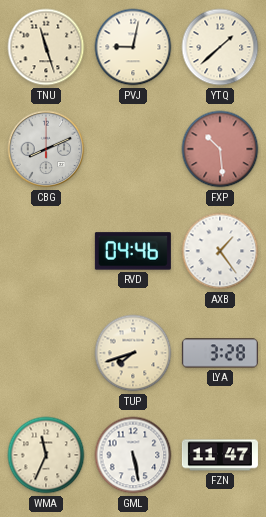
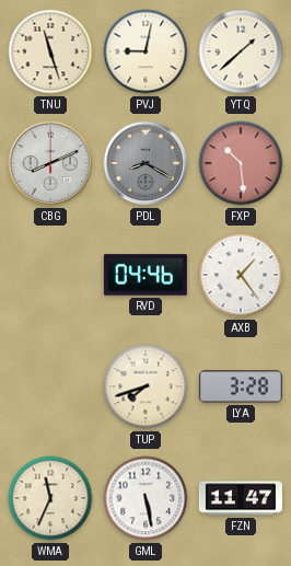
PDL: none -> 8:20 (145, 163)
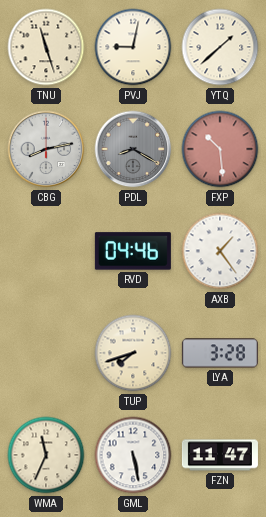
CBG: 8:11 -> 8:13 (46, 149)
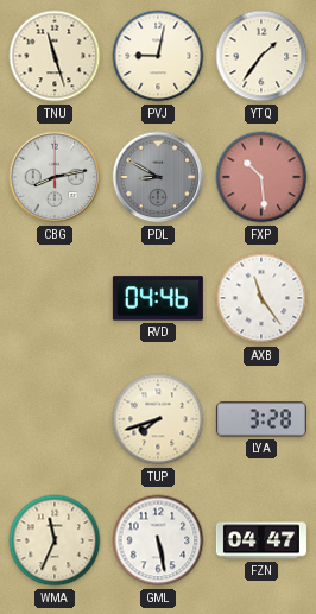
YTQ: 1:38 -> 1:36 (261, 56)
PDL: 8:20 -> 8:50 (158, 177)
AXB: 1:24 -> 11:24 (261, 298)
FZN: 11:47 -> 04:47 (261, 540)
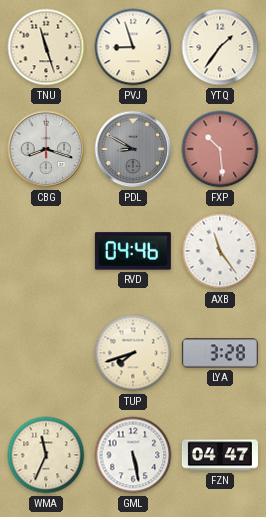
PVJ: 9:02 -> 8:57 (133, 47)
CBG: 8:13 -> 8:18 (46, 149)
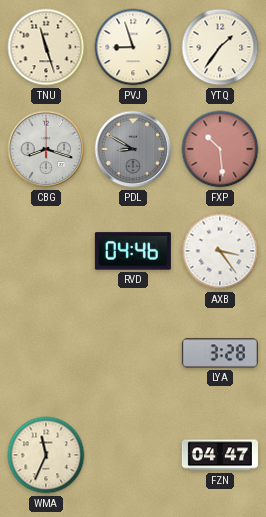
AXB: 11:24 -> 3:24 (220, 251)
TUP: 7:42 -> none (133, 353)
GML: 5:28 -> none (133, 455)
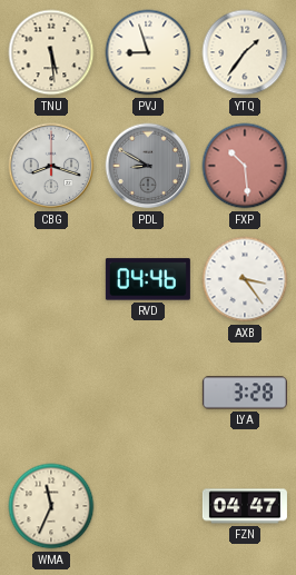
TNU: 11:27 -> 5:29 (51, 52)
